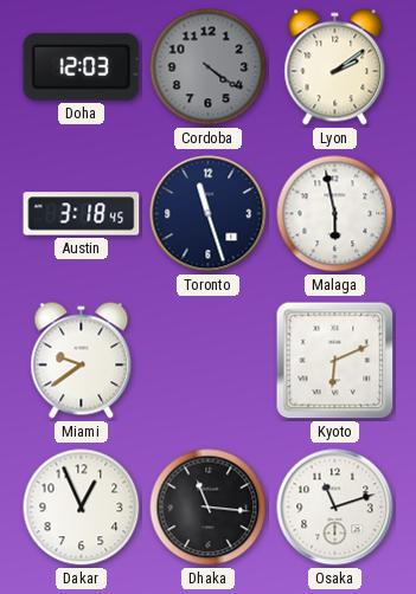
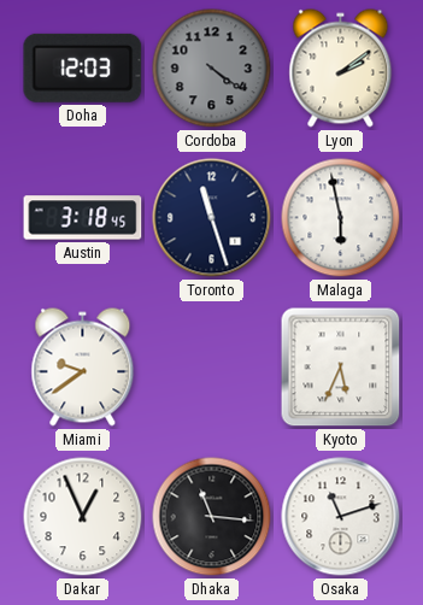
Kyoto: 6:11 -> 5:34 (341, 368)
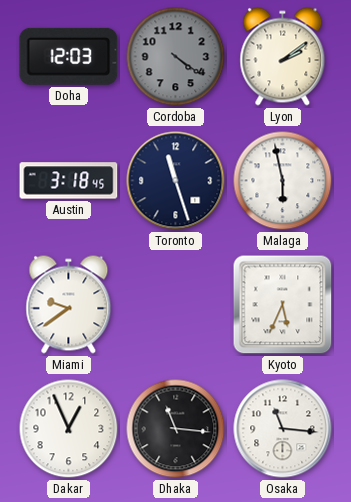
Osaka: 11:12 -> 11:16 (283, 429)
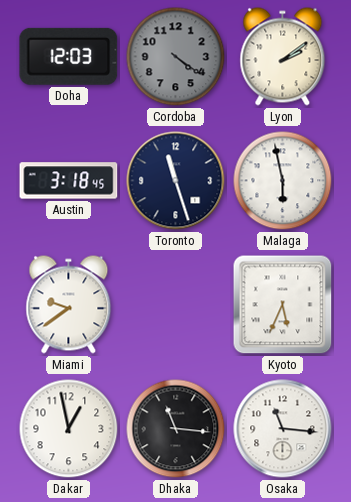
Dakar: 12:56 -> 12:58 (69, 429)
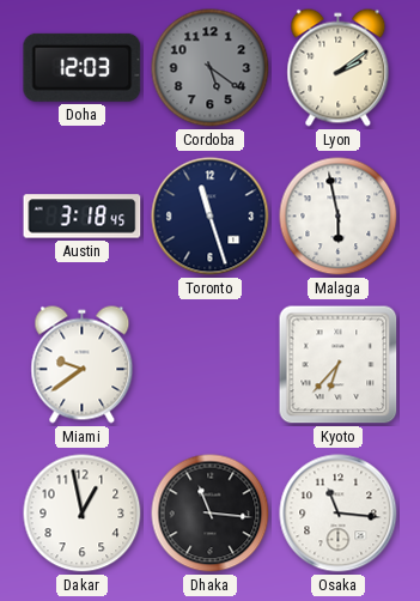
Cordoba: 4:21 -> 5:21 (211, 68)
Kyoto: 5:34 -> 6:37 (339, 365)
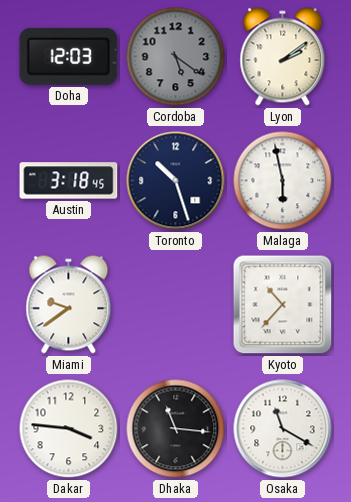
Toronto: 11:27 -> 10:27 (176, 181)
Kyoto: 6:37 -> 10:37 (283, 305)
Dakar: 12:58 -> 3:46 (69, 429)
Osaka: 11:16 -> 11:20 (283, 429)
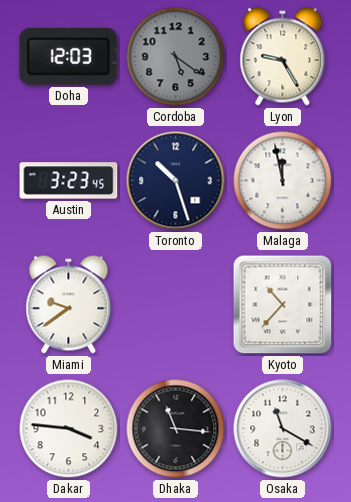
Lyon: 2:09 -> 9:25 (283, 57)
Austin: 3:18 -> 3:23 (69, 181)
Malaga: 5:58 -> 11:58 (283, 181)
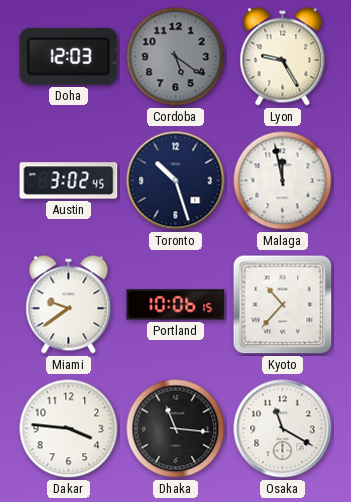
Austin: 3:23 -> 3:02 (69, 181)
Portland: none -> 10:06 (176, 305)
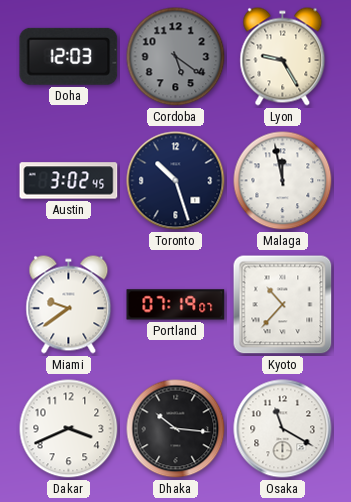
Portland: 10:06 -> 07:19 (176, 305)
Dakar: 3:46 -> 3:41 (69, 429)
Dhaka: 11:16 -> 10:16 (176, 429)
